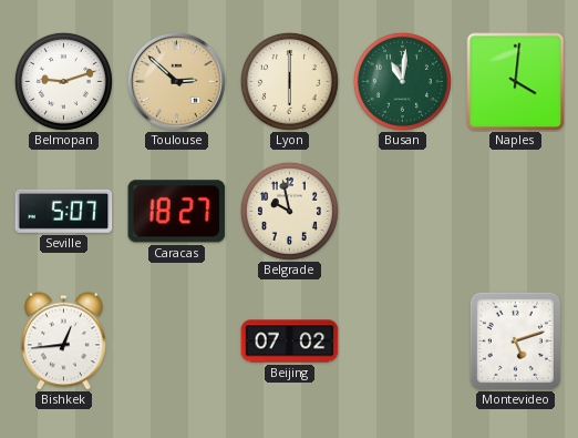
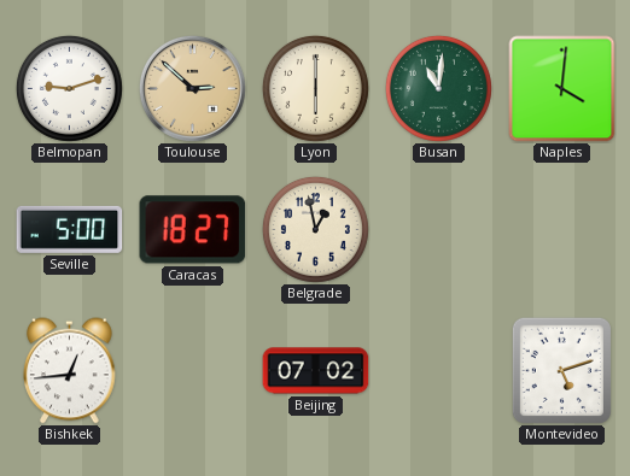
Seville: 5:07 -> 5:00 (70, 229)
Belgrade: 9:58 -> 12:58 (315, 229)
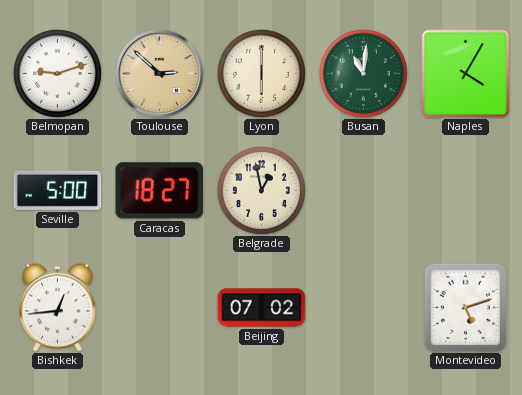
Naples: 4:01 -> 4:05 (466, 74)
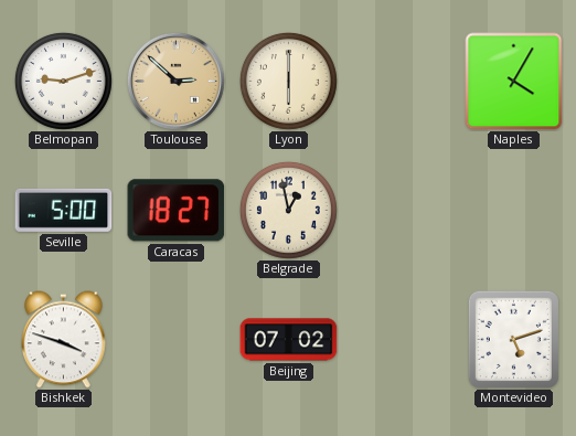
Busan: 11:01 -> none (363, 73)
Bishkek: 12:44 -> 3:48 (64, 340)
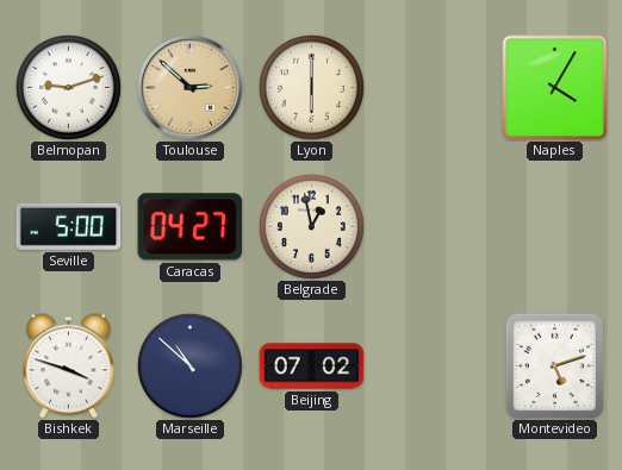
Caracas: 18:27 -> 04:27 (191, 227)
Marseille: none -> 10:52 (189, 365)
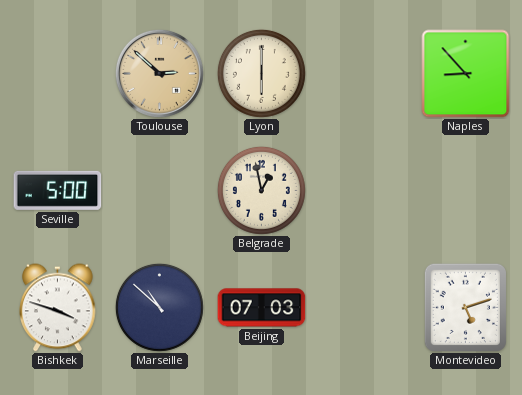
Belmopan: 9:12 -> none (68, 87)
Naples: 4:05 -> 8:53 (466, 74)
Caracas: 04:27 -> none (191, 227)
Beijing: 07:02 -> 07:03 (262, 308)
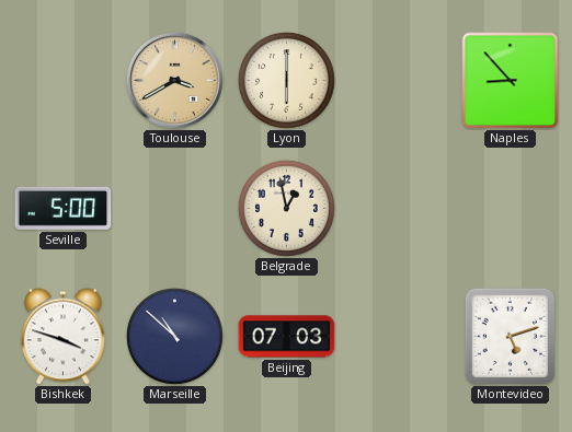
Toulouse: 2:52 -> 3:40 (174, 80)
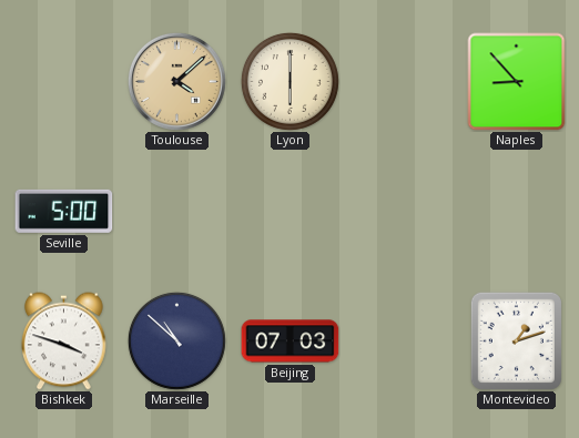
Toulouse: 3:40 -> 4:08 (176, 81)
Belgrade: 12:58 -> none (286, 208)
Montevideo: 5:12 -> 1:12 (516, 340)
